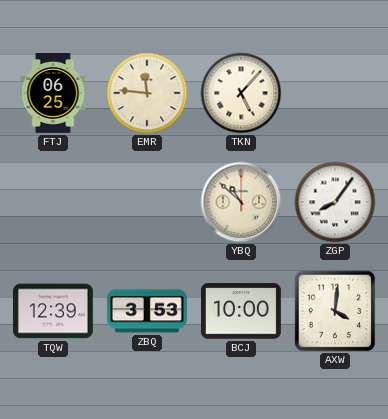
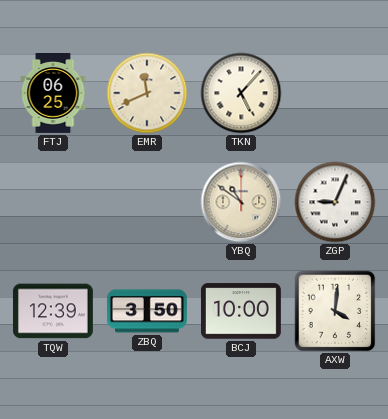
EMR: 11:46 -> 11:41 (147, 93)
YBQ: 10:52 -> 10:51 (241, 202)
ZGP: 8:06 -> 9:04 (335, 202)
ZBQ: 3:53 -> 3:50 (147, 311)
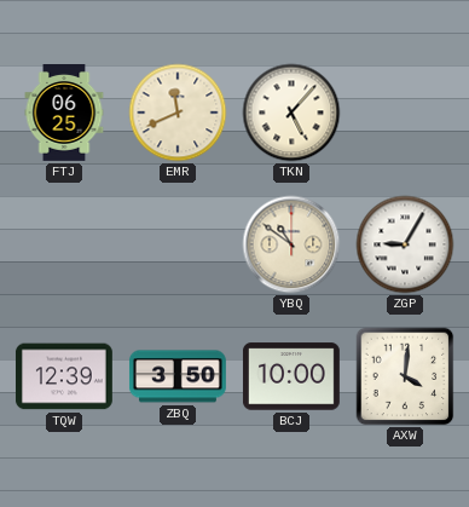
ZGP: 9:04 -> 9:05 (405, 244)
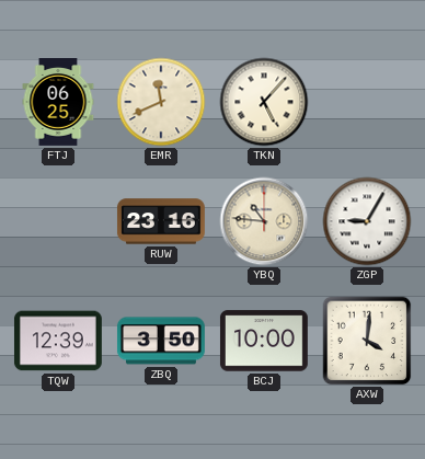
RUW: none -> 23:16 (161, 221)
YBQ: 10:51 -> 10:46 (264, 221)
